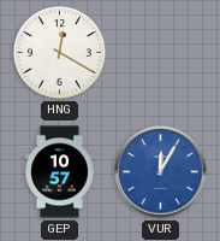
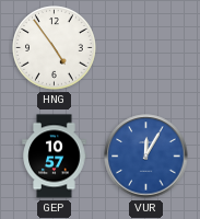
HNG: 12:20 -> 4:54 (55, 48)
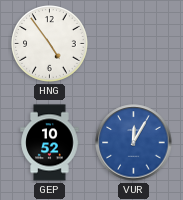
GEP: 10:57 -> 10:52 (50, 143)
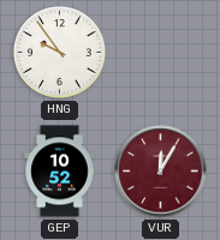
HNG: 4:54 -> 9:54 (60, 53)
VUR dial: blue -> burgundy (161, 172)
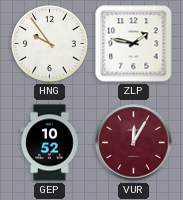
ZLP: none -> 1:47 (134, 44)
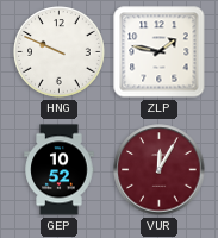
HNG: 9:54 -> 9:49 (60, 52)
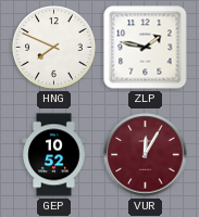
HNG: 9:49 -> 7:49 (54, 48)
